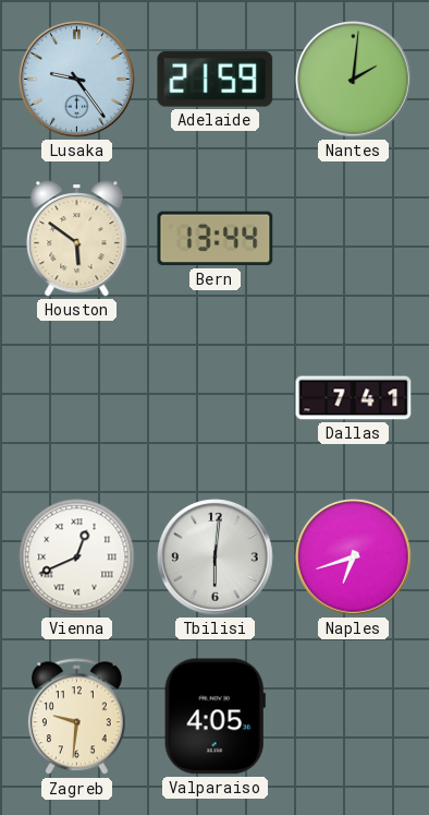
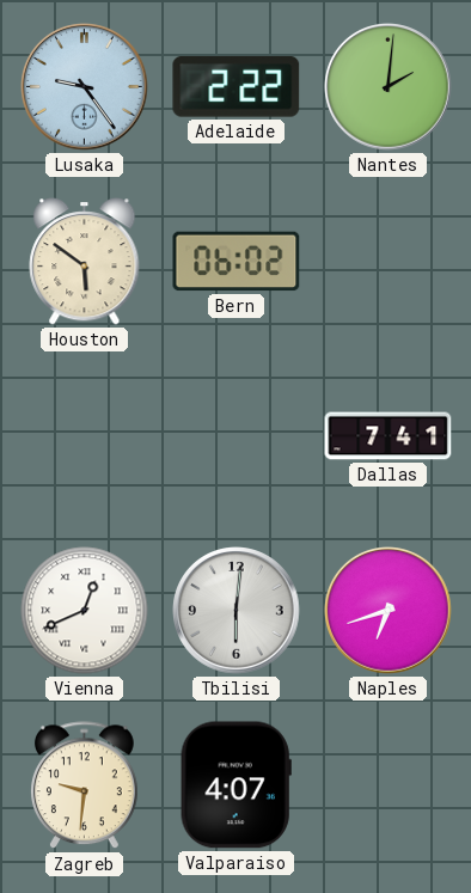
Adelaide: 21:59 -> 2:22 (237, 86)
Bern: 13:44 -> 06:02 (237, 262)
Valparaiso: 4:05 -> 4:07 (235, 785)
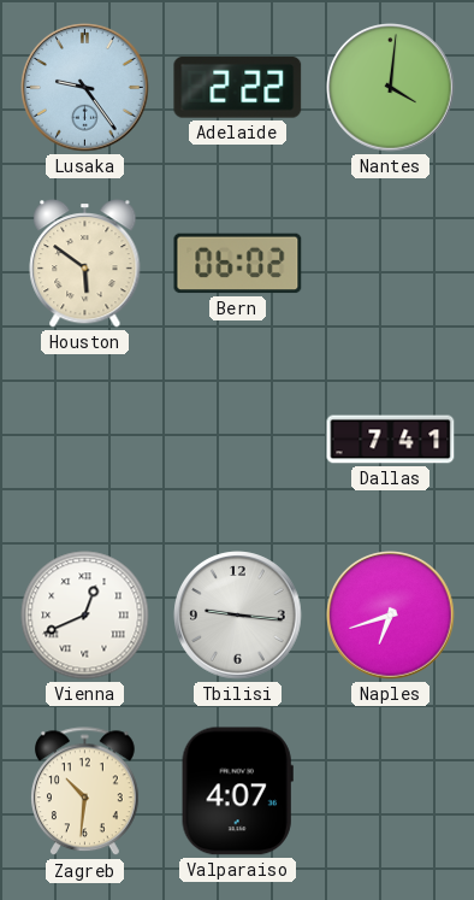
Nantes: 2:01 -> 4:01 (391, 88)
Tbilisi: 6:01 -> 9:16 (238, 616)
Zagreb: 9:31 -> 10:31 (85, 792)
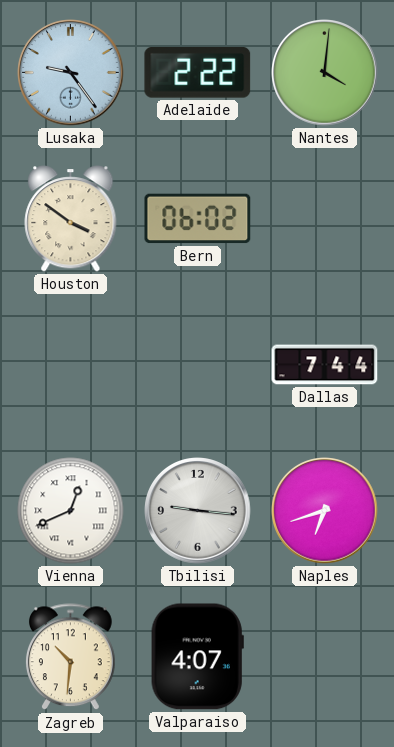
Houston: 5:51 -> 3:51 (71, 219)
Dallas: 7:41 -> 7:44 (325, 365)
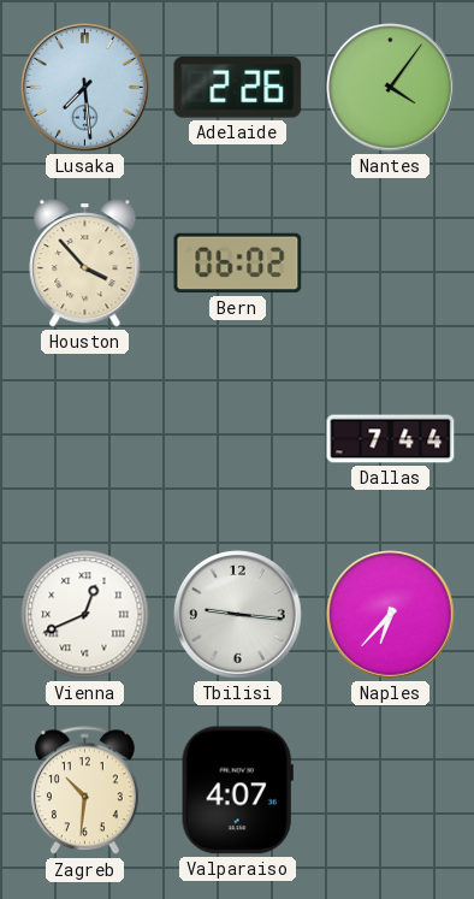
Lusaka: 9:24 -> 7:29 (85, 88)
Adelaide: 2:22 -> 2:26 (238, 87)
Nantes: 4:01 -> 4:06 (391, 88)
Houston: 3:51 -> 3:53 (85, 264)
Naples: 6:42 -> 6:37 (391, 615)
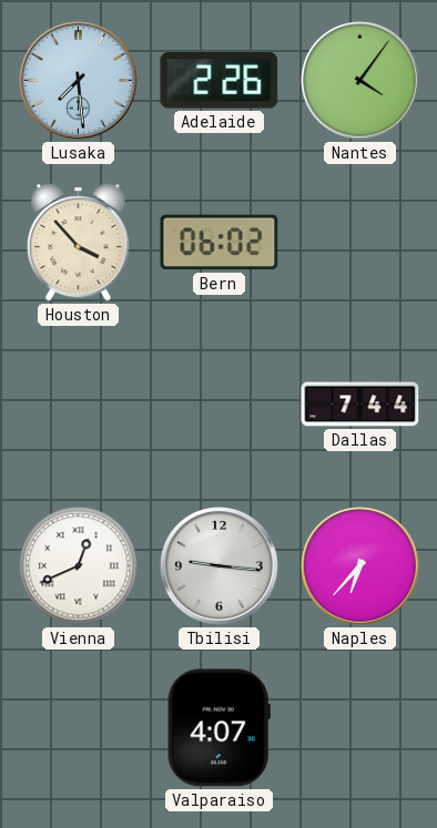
Zagreb: 10:31 -> none (85, 791)
